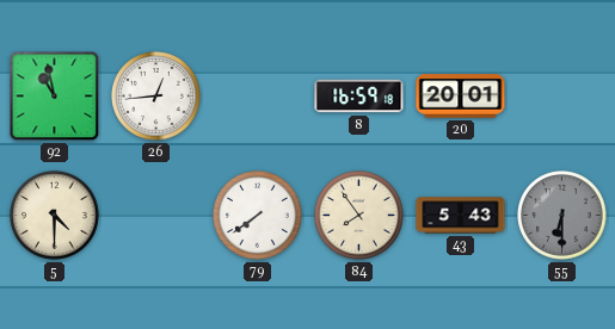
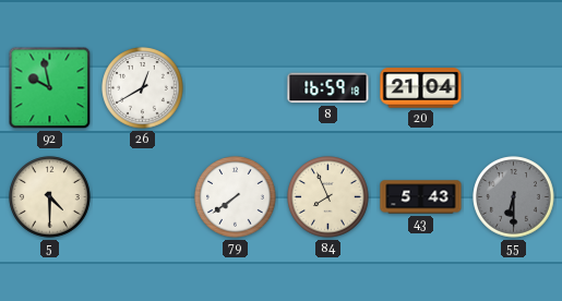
92: 10:58 -> 9:58 (50, 88)
26: 12:44 -> 12:40 (143, 88)
20: 20:01 -> 21:04 (421, 88)
84: 7:54 -> 7:56 (328, 197)
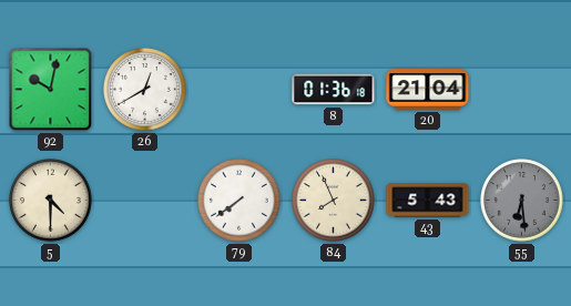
92: 9:58 -> 10:02 (51, 90)
8: 16:59 -> 01:36 (334, 90)
55: 6:30 -> 6:29 (522, 201)
